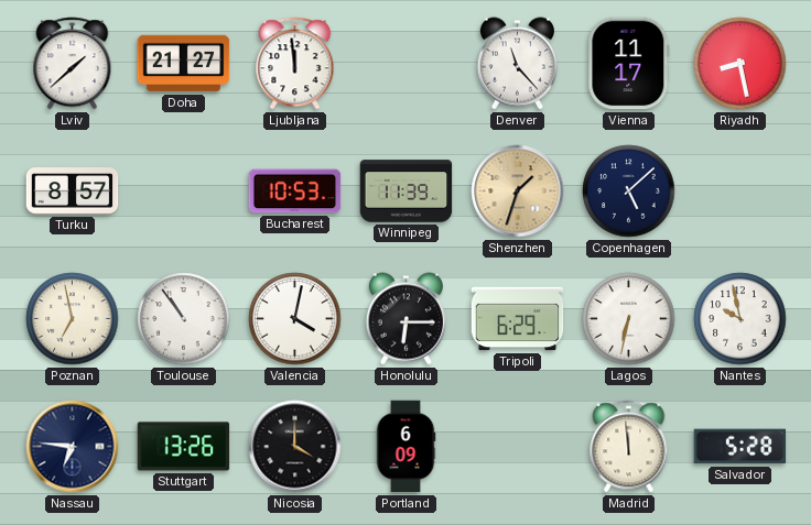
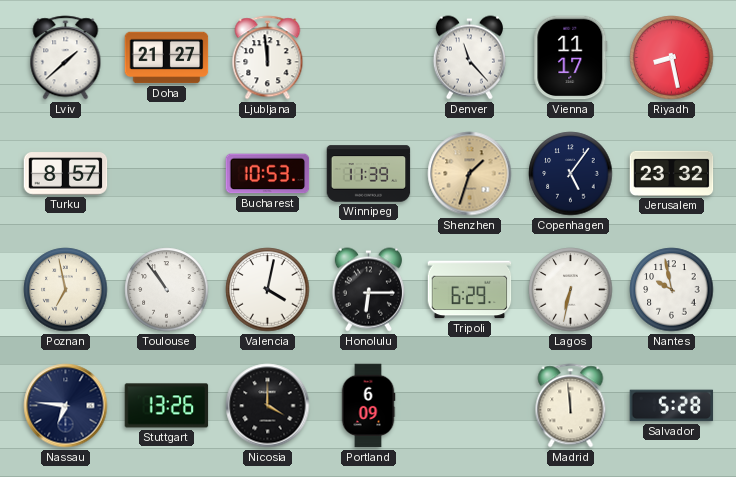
Copenhagen: 5:08 -> 5:06 (571, 174)
Jerusalem: none -> 23:32 (672, 173)
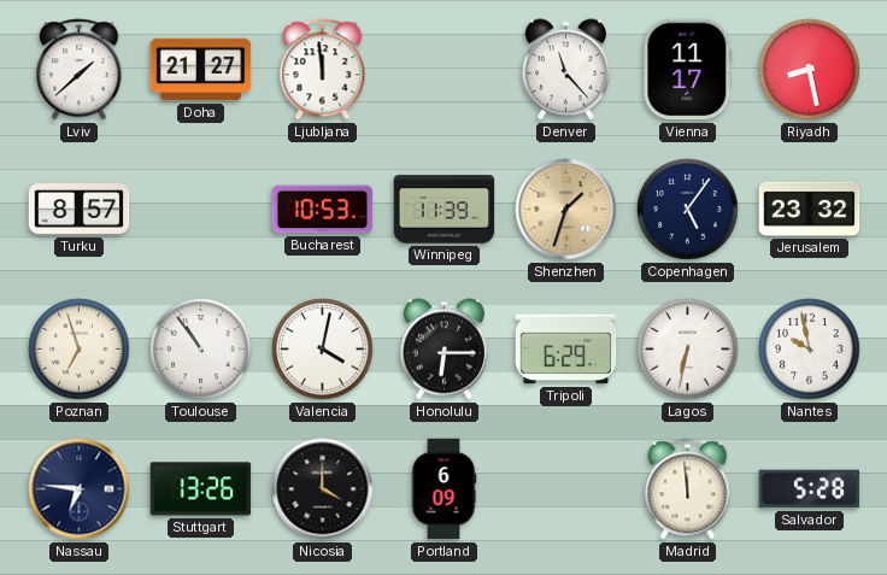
Poznan: 6:58 -> 6:57 (80, 350)
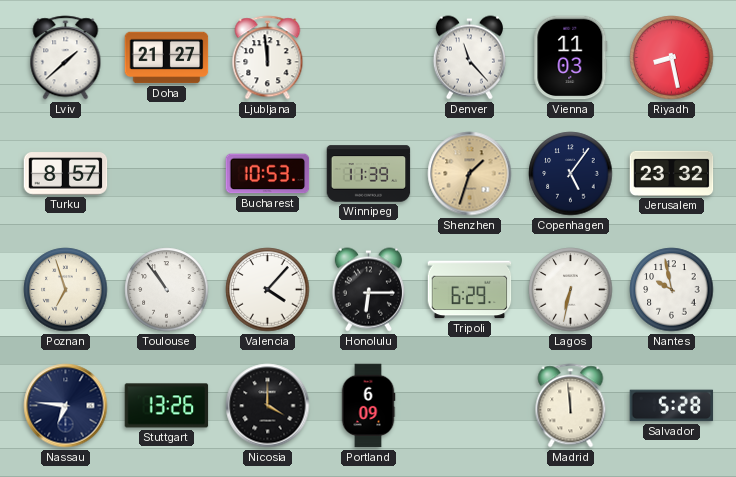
Vienna: 11:17 -> 11:03 (571, 58)
Valencia: 4:02 -> 4:07 (268, 290)
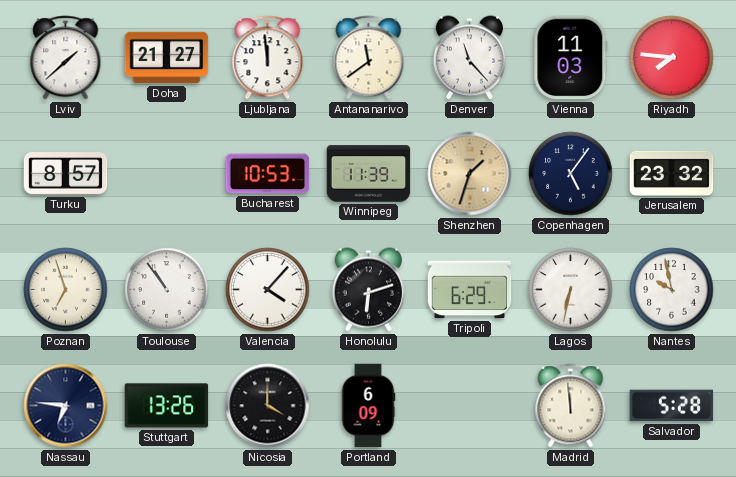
Antananarivo: none -> 11:39 (369, 58)
Riyadh: 8:28 -> 7:46 (672, 58)
Honolulu: 6:15 -> 6:12 (368, 290)
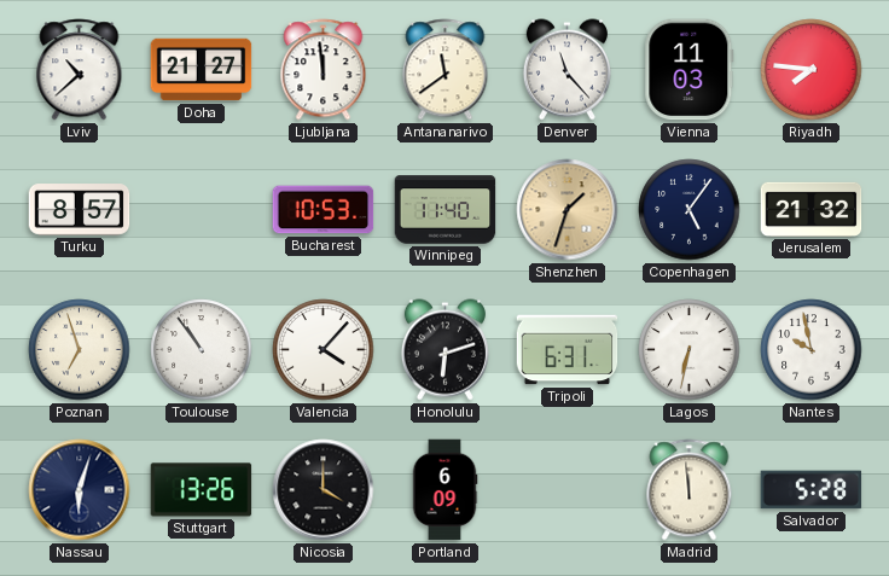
Lviv: 1:38 -> 10:38 (80, 70)
Winnipeg: 11:39 -> 11:40 (446, 210)
Jerusalem: 23:32 -> 21:32 (812, 209)
Tripoli: 6:29 -> 6:31 (568, 350)
Nassau: 6:46 -> 6:03 (80, 490)
